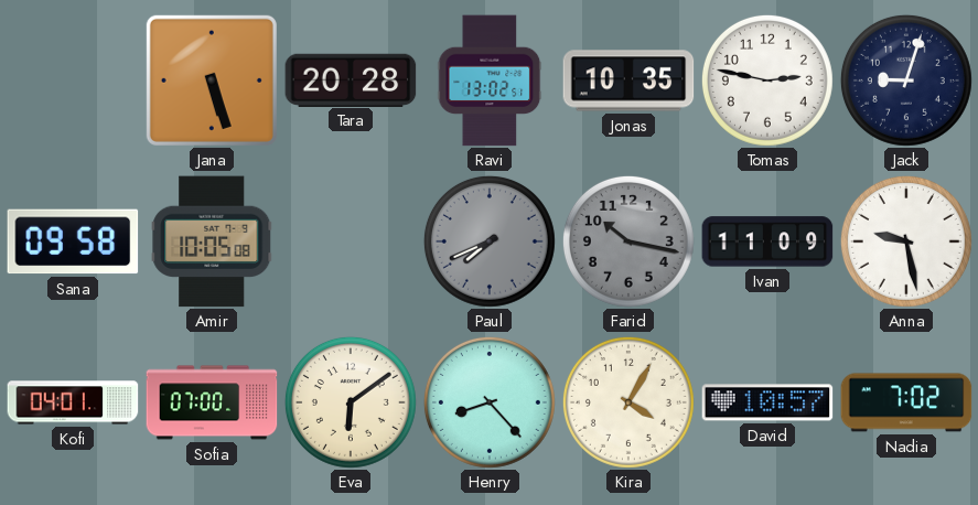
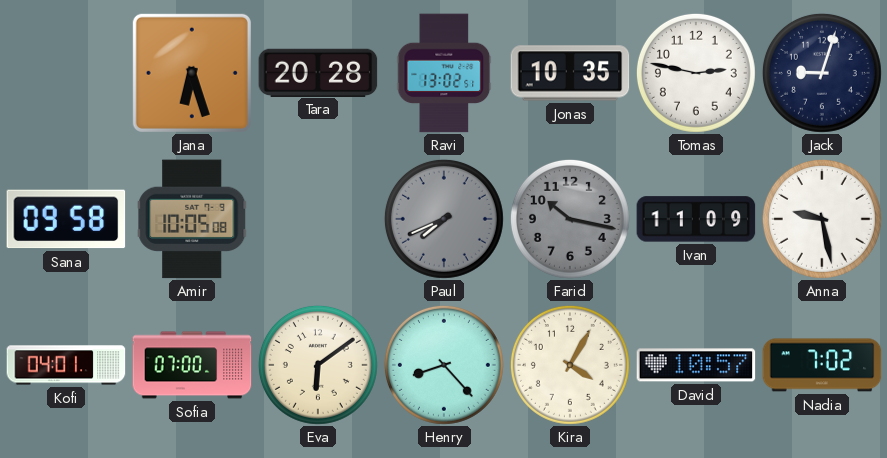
Jana: 5:27 -> 6:27 (192, 73)
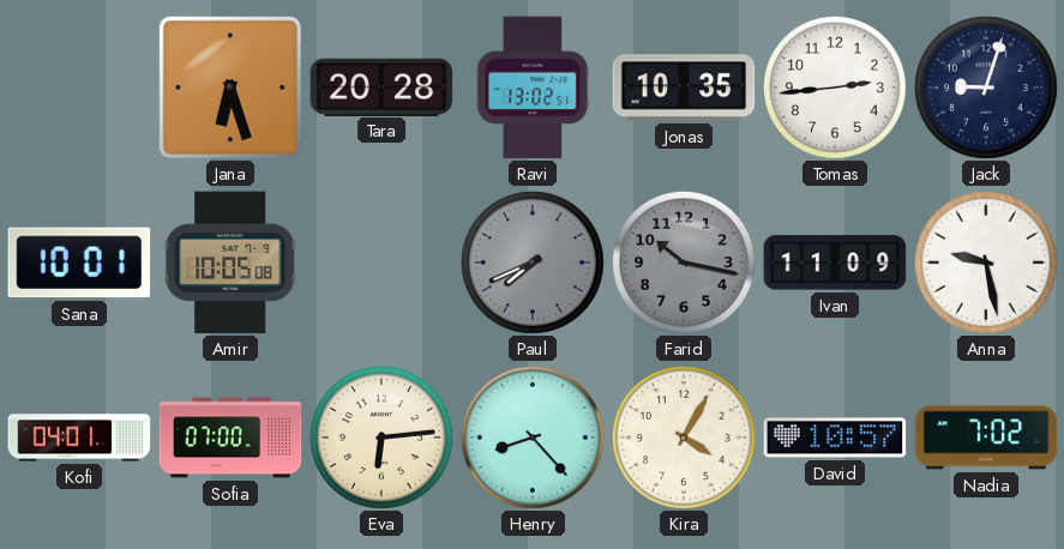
Tomas: 2:47 -> 2:44 (835, 88)
Sana: 09:58 -> 10:01 (79, 263)
Eva: 6:09 -> 6:14 (381, 438)
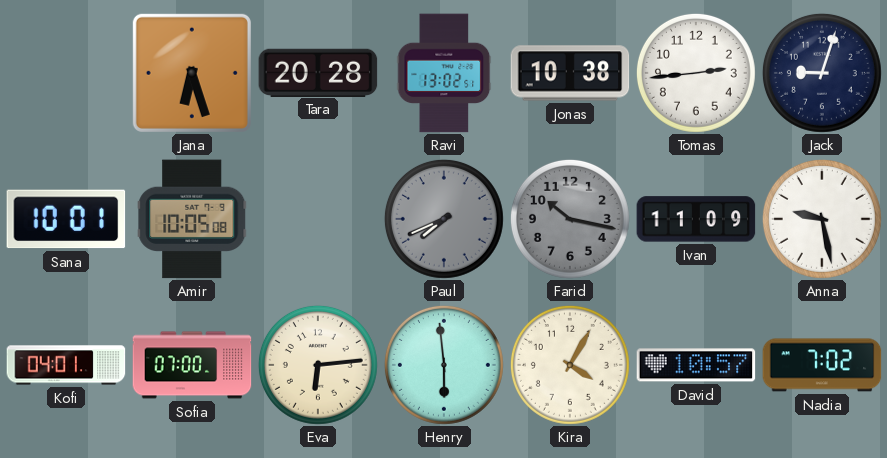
Jonas: 10:35 -> 10:38 (570, 73)
Henry: 8:23 -> 5:59 (444, 365)
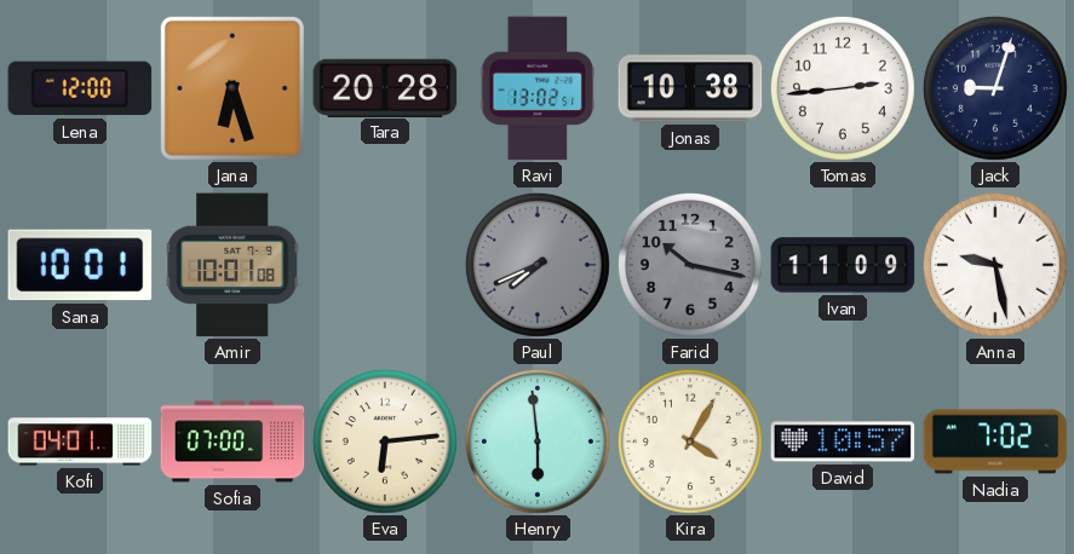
Lena: none -> 12:00 (80, 88)
Amir: 10:05 -> 10:01 (232, 265)
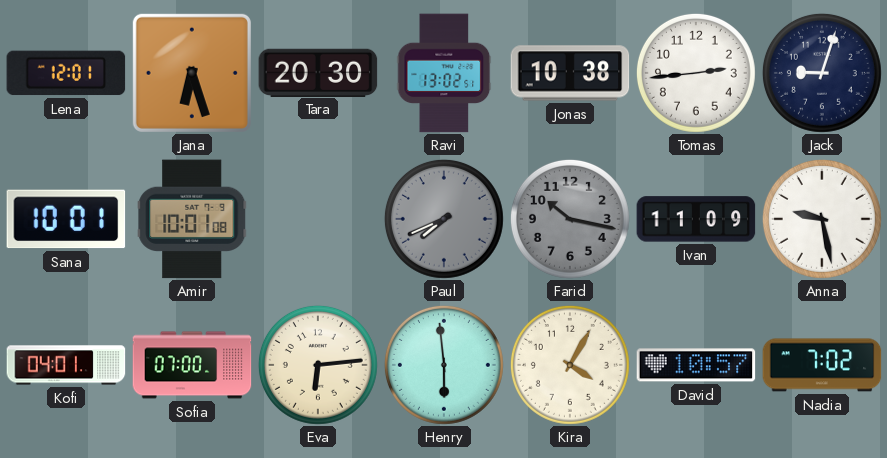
Lena: 12:00 -> 12:01 (66, 73)
Tara: 20:28 -> 20:30 (318, 72)
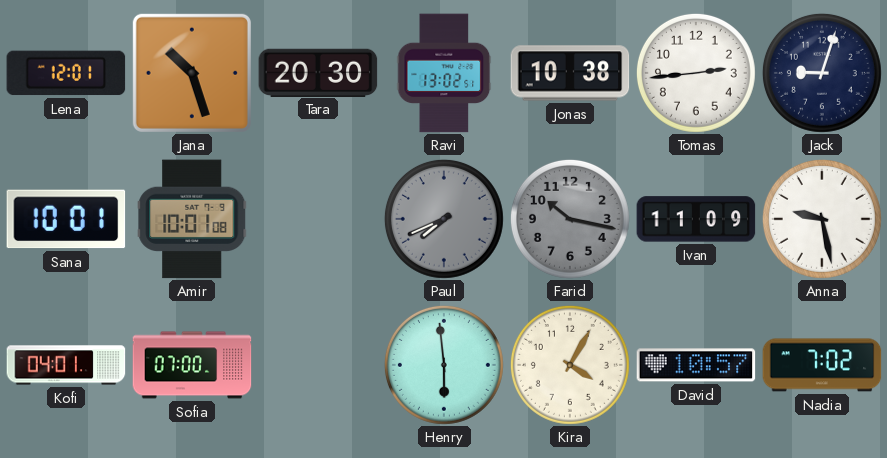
Jana: 6:27 -> 10:27 (192, 73)
Eva: 6:14 -> none (318, 365)
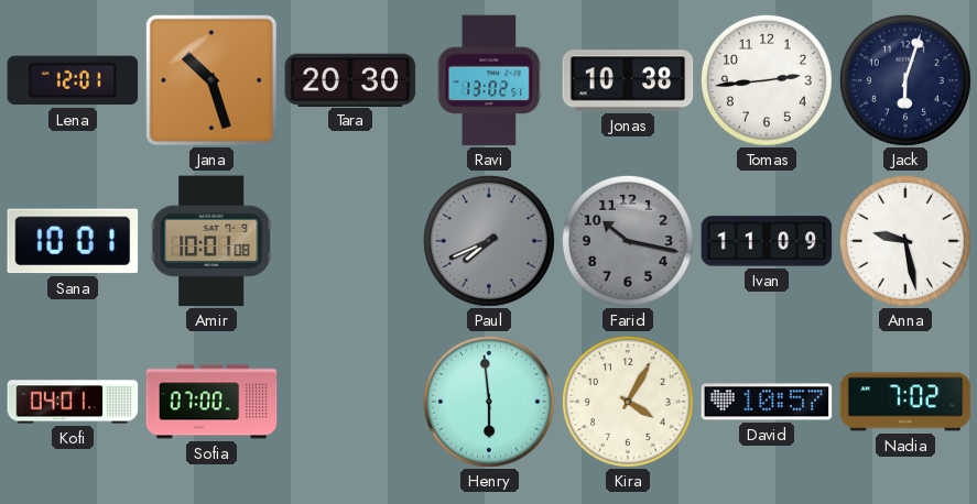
Jack: 9:03 -> 6:03 (905, 80)
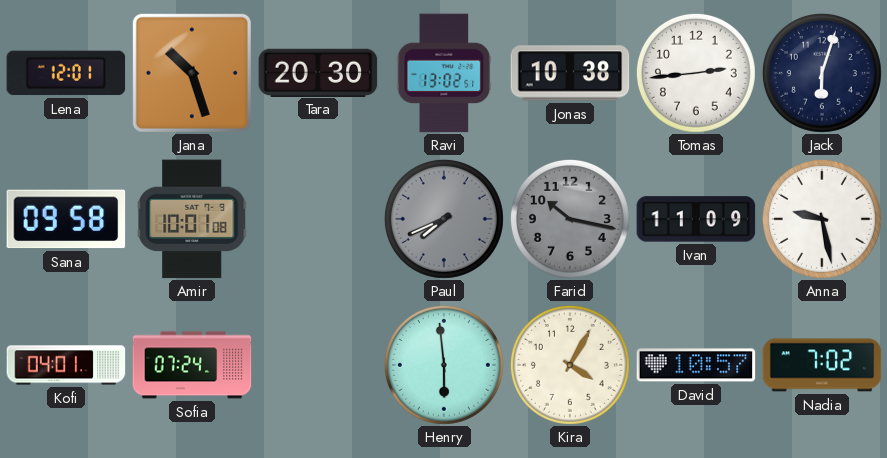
Sana: 10:01 -> 09:58 (66, 219)
Sofia: 07:00 -> 07:24 (192, 365)
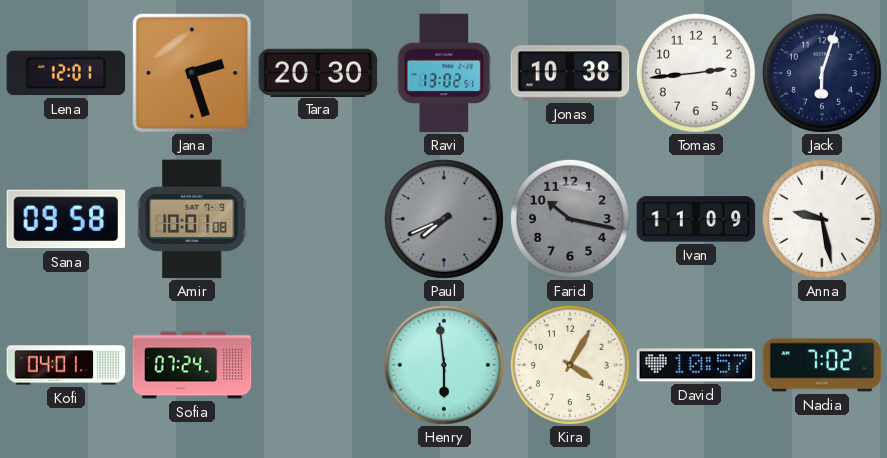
Jana: 10:27 -> 2:27 (192, 73)
